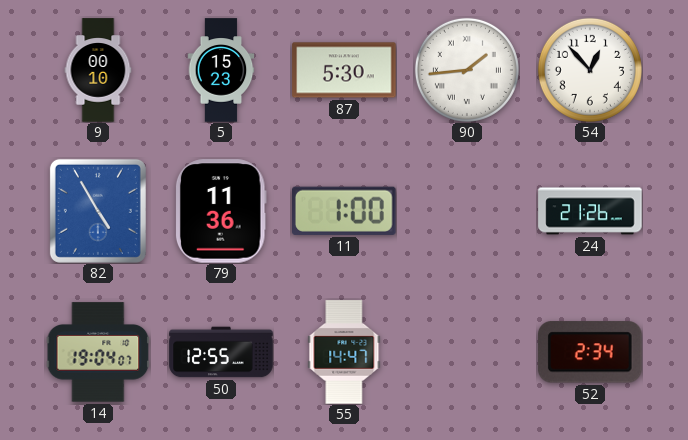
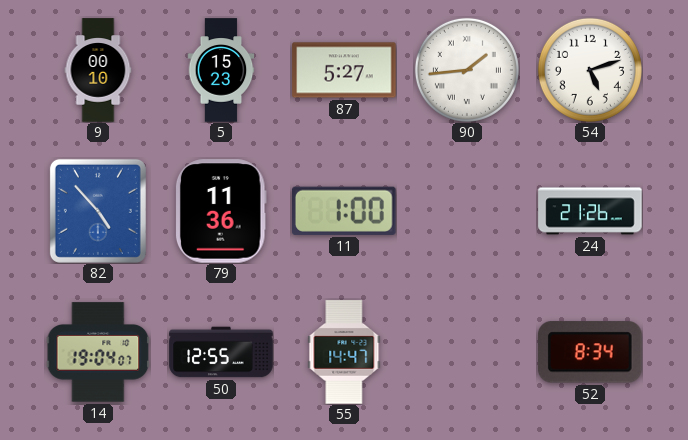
87: 5:30 -> 5:27 (344, 70)
54: 12:53 -> 5:12 (590, 70)
82: 4:55 -> 4:53 (98, 211)
52: 2:34 -> 8:34 (591, 352)
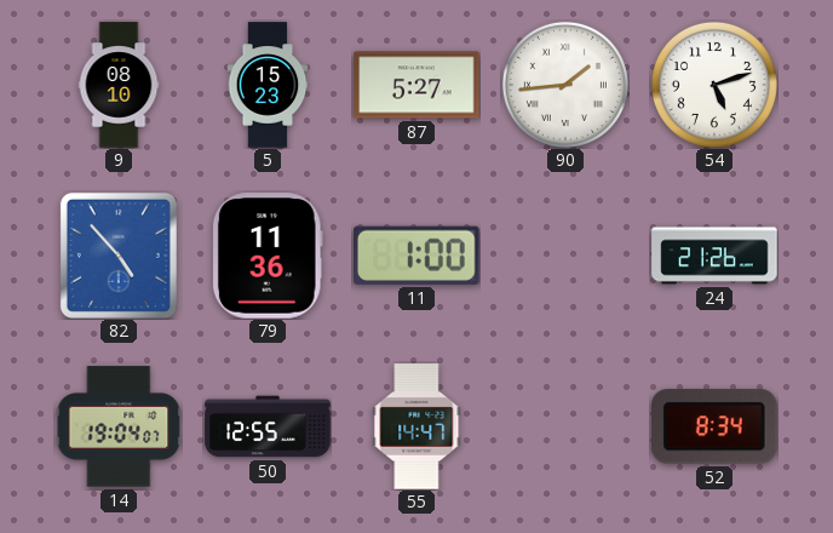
9: 00:10 -> 08:10 (119, 85)
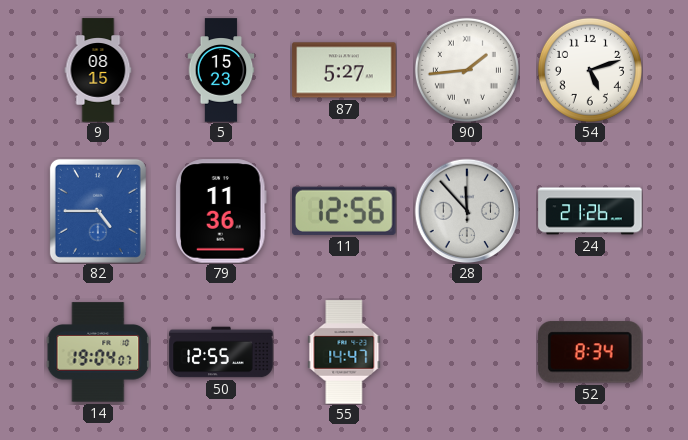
9: 08:10 -> 08:15 (98, 70)
82: 4:53 -> 4:45 (98, 211)
11: 1:00 -> 12:56 (345, 211)
28: none -> 11:53 (467, 211)
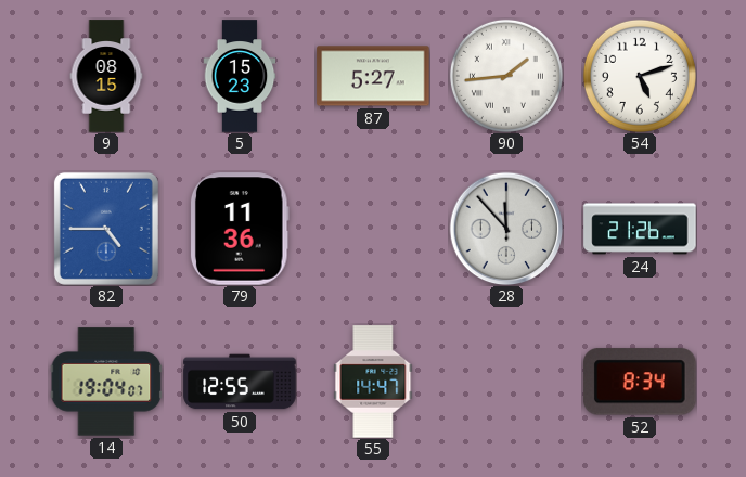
11: 12:56 -> none (345, 211)
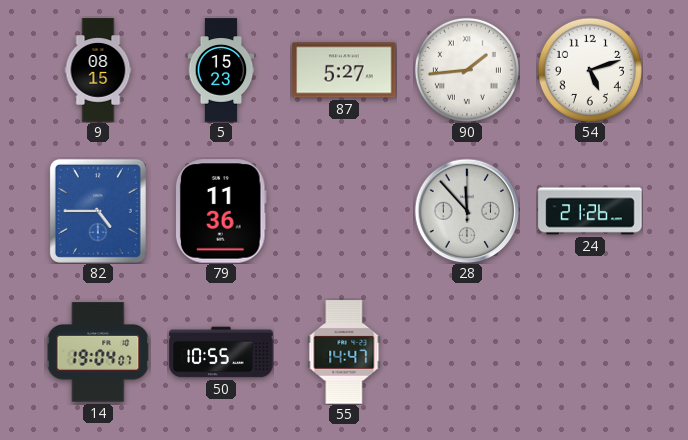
50: 12:55 -> 10:55 (221, 352)
52: 8:34 -> none (641, 382)
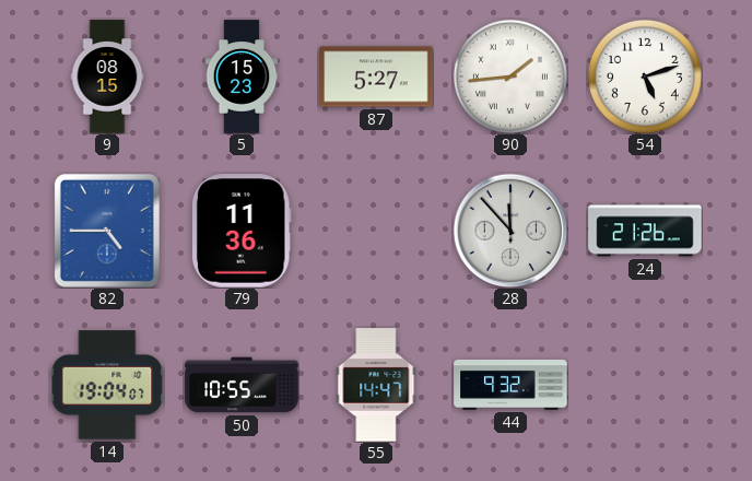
44: none -> 9:32 (510, 385)
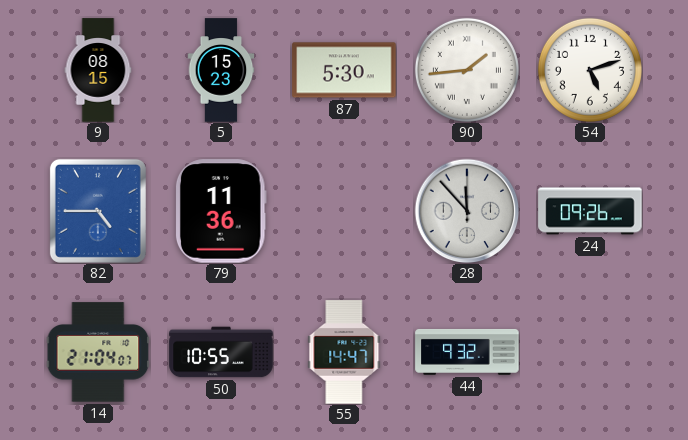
87: 5:27 -> 5:30 (344, 70)
24: 21:26 -> 09:26 (590, 211)
14: 19:04 -> 21:04 (98, 352)
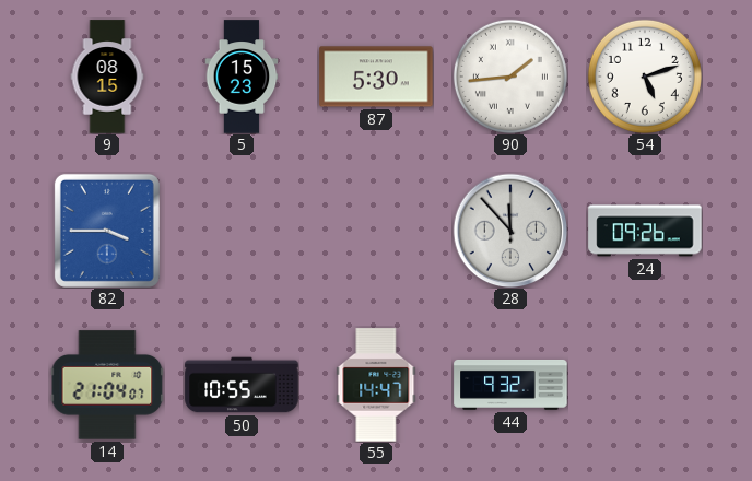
82: 4:45 -> 3:45 (107, 231)
79: 11:36 -> none (221, 211)
